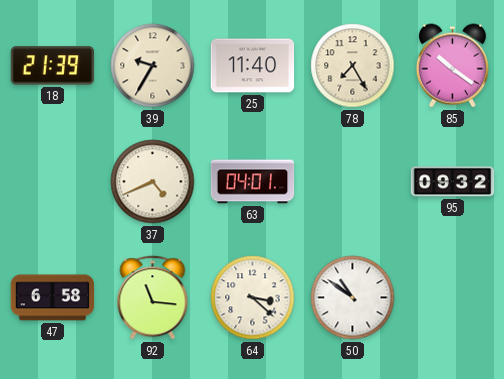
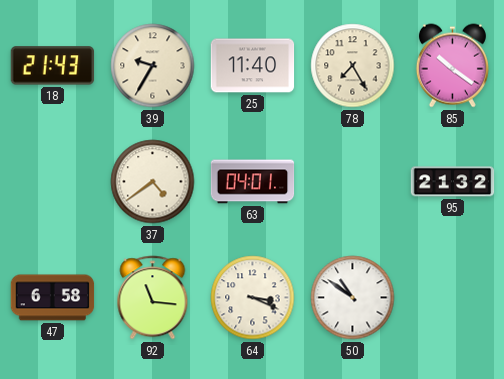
18: 21:39 -> 21:43 (53, 66)
37: 4:41 -> 4:39 (153, 182)
95: 09:32 -> 21:32 (453, 182)
64: 3:22 -> 3:19 (253, 298)
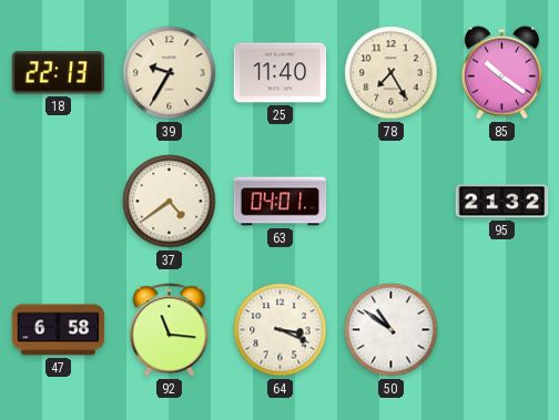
18: 21:43 -> 22:13 (59, 73)
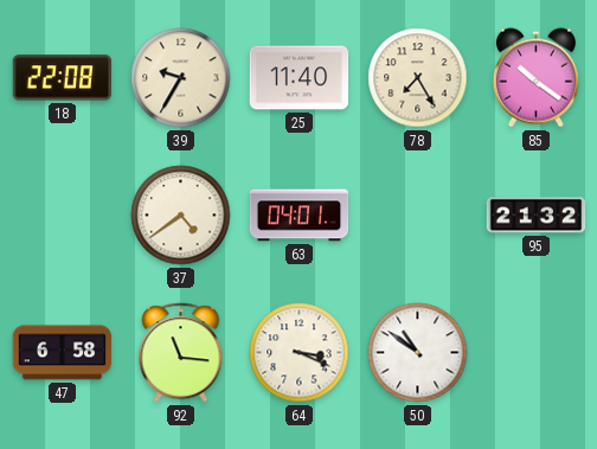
18: 22:13 -> 22:08 (63, 78)
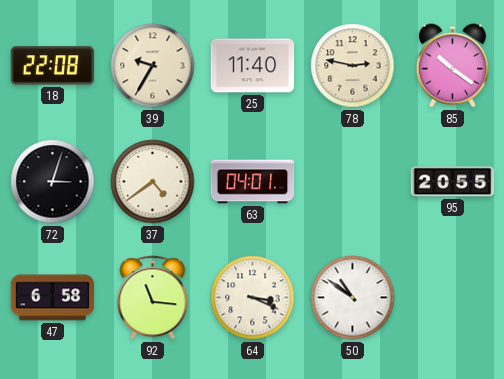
78: 7:25 -> 2:47 (353, 66)
72: none -> 3:03 (53, 182)
95: 21:32 -> 20:55 (453, 182)
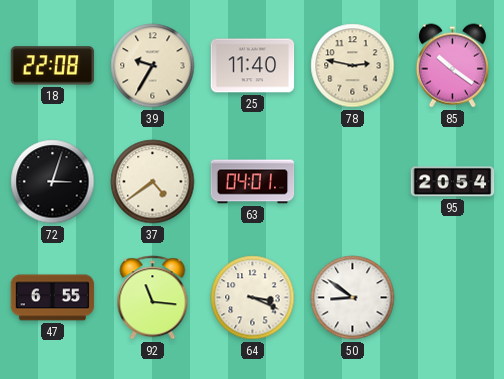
95: 20:55 -> 20:54 (453, 182)
47: 6:58 -> 6:55 (53, 298)
50: 10:51 -> 8:51 (353, 298)
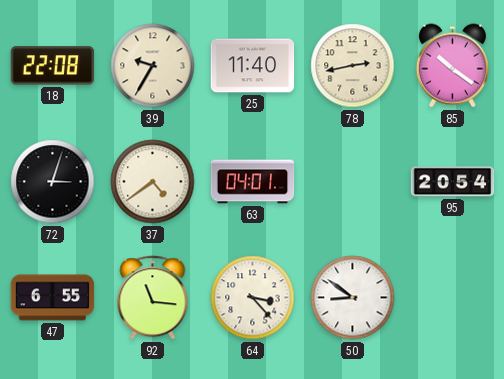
78: 2:47 -> 2:43 (353, 66)
64: 3:19 -> 3:23 (253, 298)
